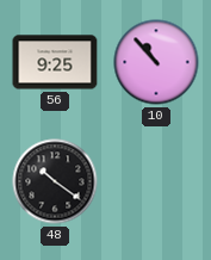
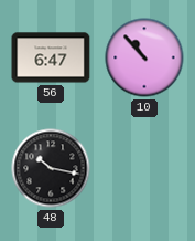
56: 9:25 -> 6:47 (51, 57)
48: 10:21 -> 10:17 (51, 168)
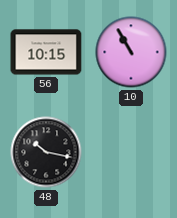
56: 6:47 -> 10:15 (46, 52)
10: 10:53 -> 10:55 (131, 52)
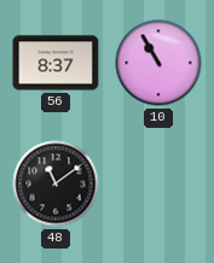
56: 10:15 -> 8:37 (56, 63)
48: 10:17 -> 11:09 (56, 183)
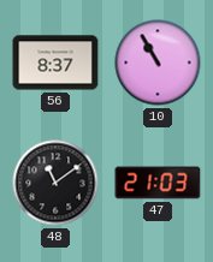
47: none -> 21:03 (158, 183)
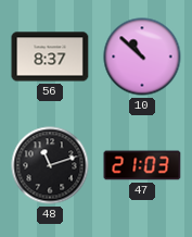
10: 10:55 -> 10:52 (142, 57)
48: 11:09 -> 11:12 (50, 165)
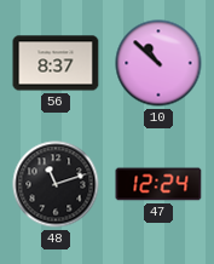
47: 21:03 -> 12:24 (158, 184)
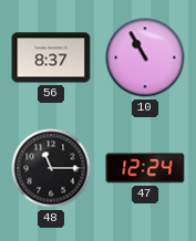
10: 10:52 -> 10:55 (145, 57)
48: 11:12 -> 11:15 (51, 168)
